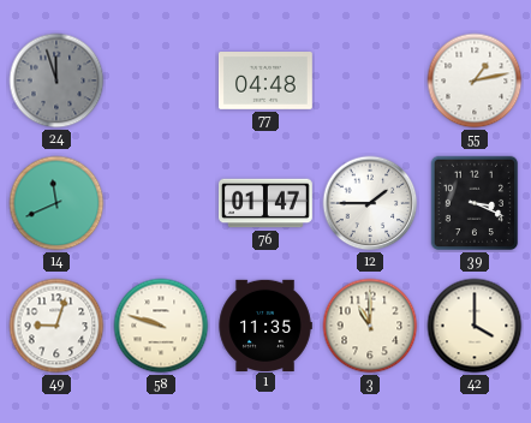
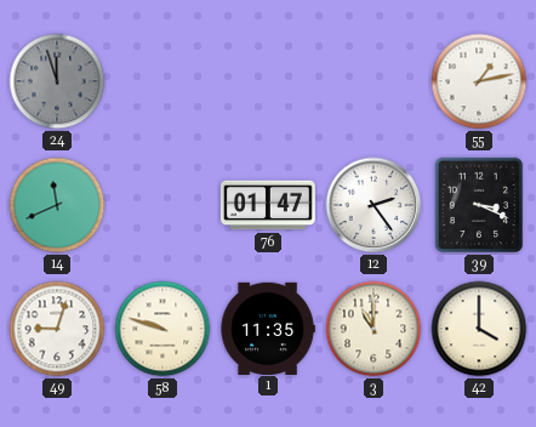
77: 04:48 -> none (265, 82)
12: 1:45 -> 2:24 (374, 205)
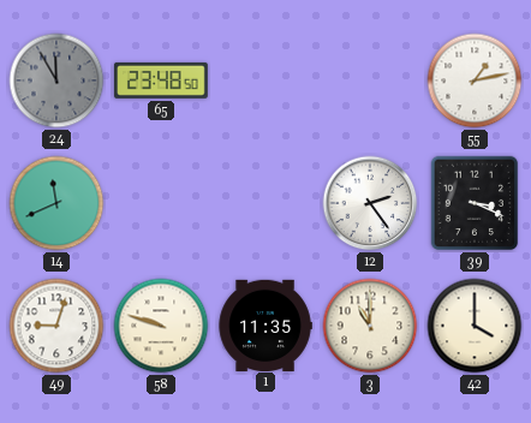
24: 11:57 -> 11:55 (56, 81)
65: none -> 23:48 (161, 81)
76: 01:47 -> none (269, 205)
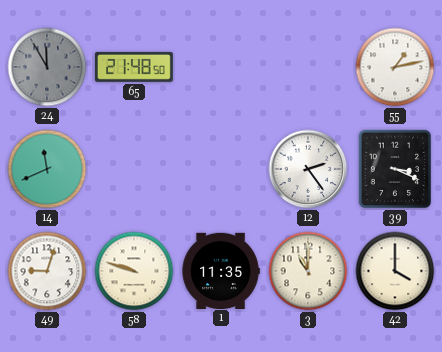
65: 23:48 -> 21:48 (134, 67)
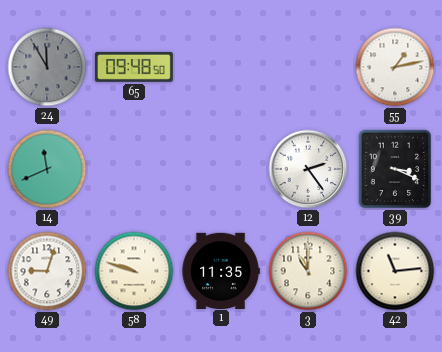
65: 21:48 -> 09:48 (134, 67)
42: 4:00 -> 11:14 (395, 271)
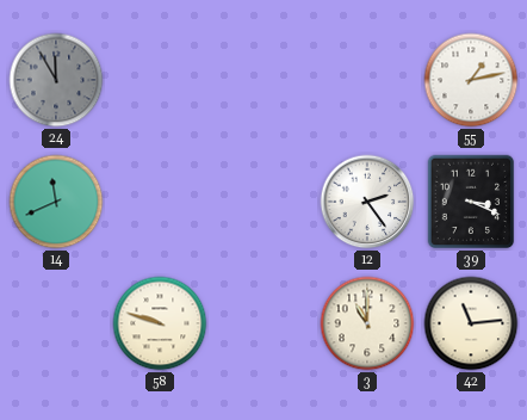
65: 09:48 -> none (134, 67)
49: 9:03 -> none (47, 271)
1: 11:35 -> none (221, 270)
